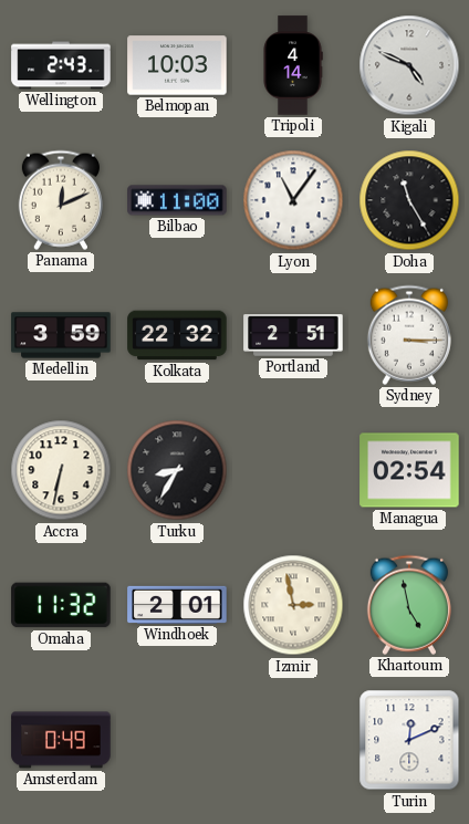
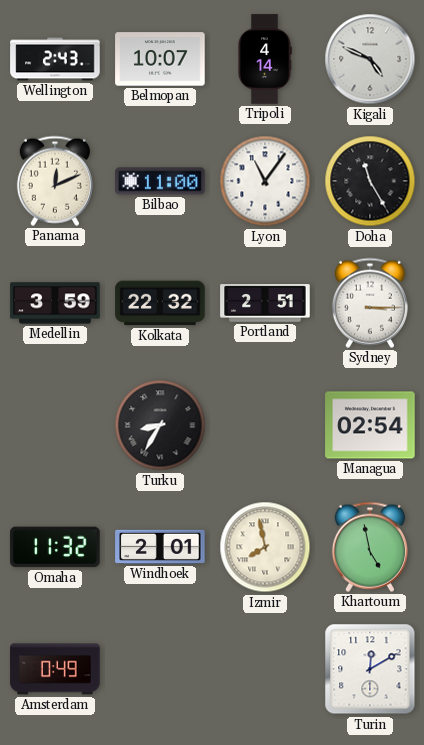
Belmopan: 10:03 -> 10:07 (160, 59)
Accra: 6:32 -> none (61, 470)
Izmir: 2:58 -> 7:58 (265, 547)
Turin: 12:11 -> 12:10 (370, 669)
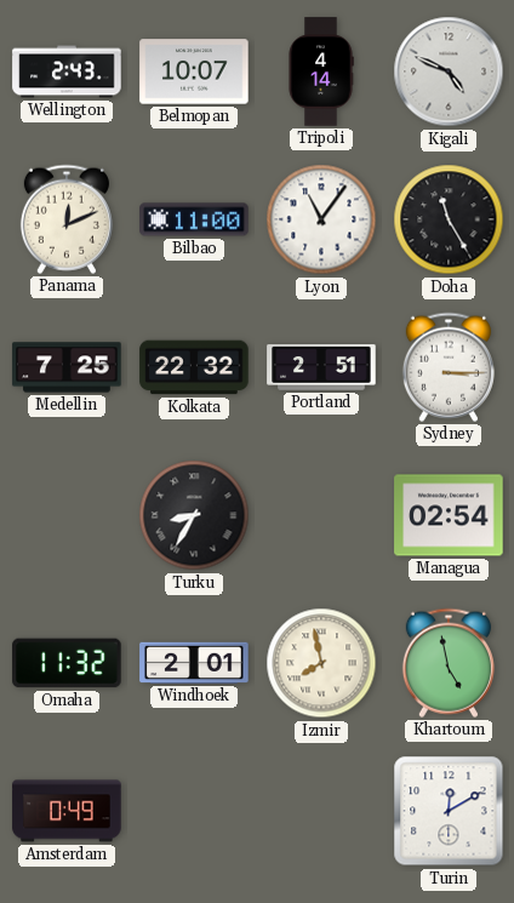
Medellin: 3:59 -> 7:25 (67, 367)
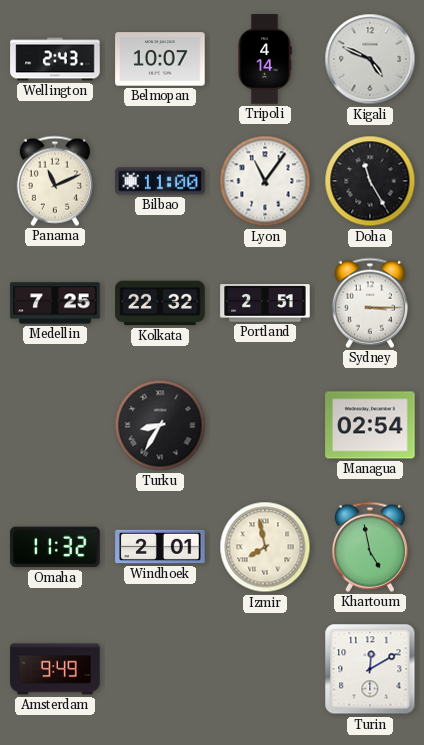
Panama: 12:11 -> 11:11 (55, 181)
Amsterdam: 0:49 -> 9:49 (55, 669)
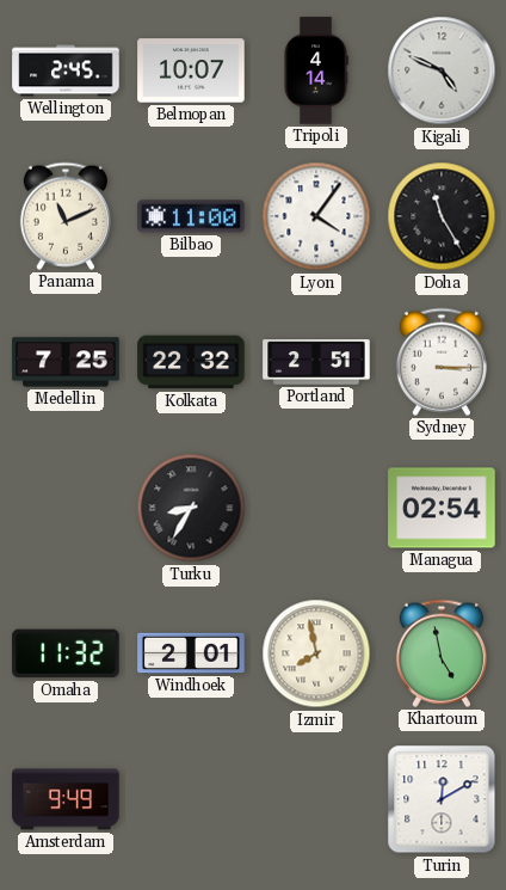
Wellington: 2:43 -> 2:45 (66, 70)
Lyon: 11:06 -> 4:06 (316, 216)
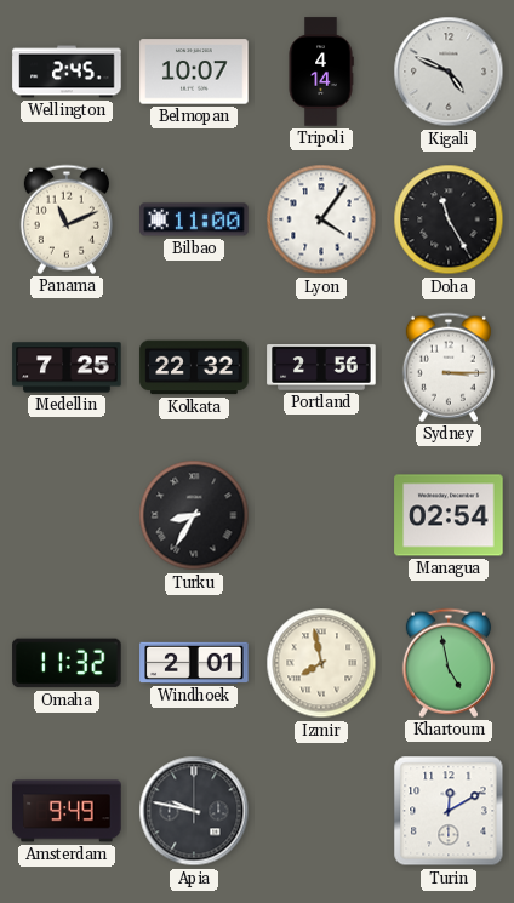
Portland: 2:51 -> 2:56 (321, 367)
Apia: none -> 9:47 (194, 811)
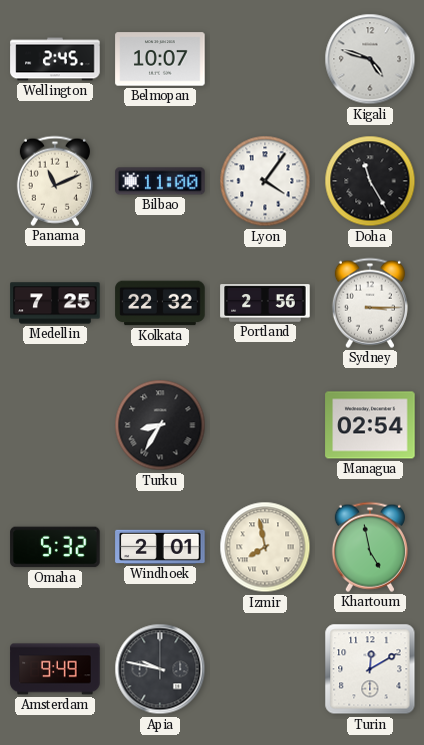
Tripoli: 4:14 -> none (321, 72)
Kigali: 4:49 -> 4:48 (370, 59)
Omaha: 11:32 -> 5:32 (55, 547)
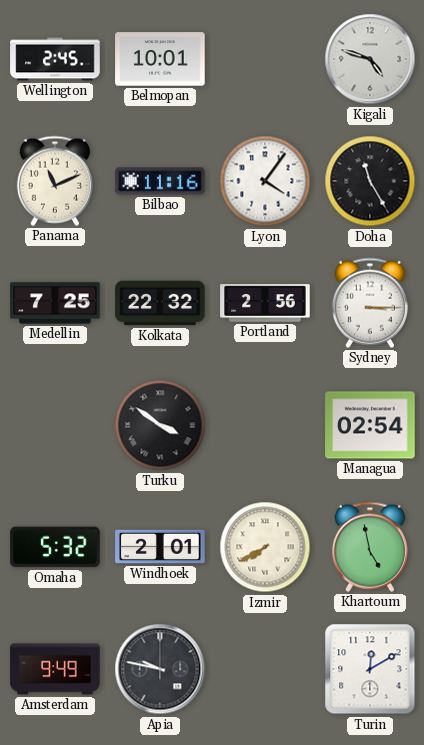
Belmopan: 10:07 -> 10:01 (160, 59)
Bilbao: 11:00 -> 11:16 (160, 181)
Turku: 8:35 -> 3:51 (160, 425)
Izmir: 7:58 -> 7:40 (265, 547)
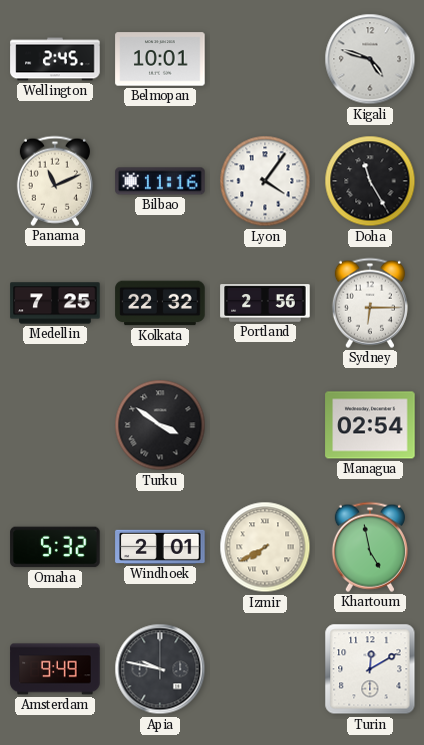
Sydney: 3:15 -> 6:15 (370, 303)
